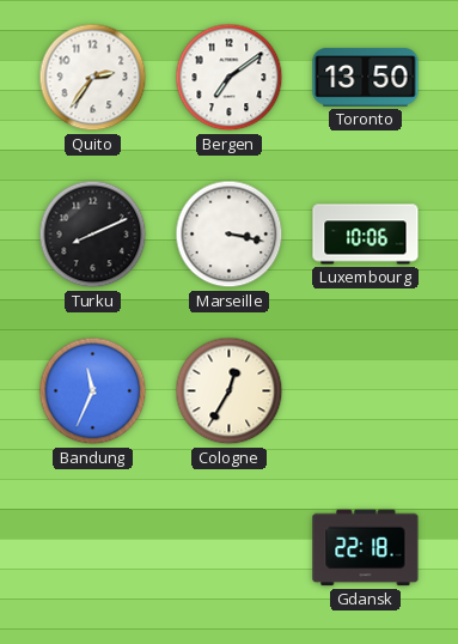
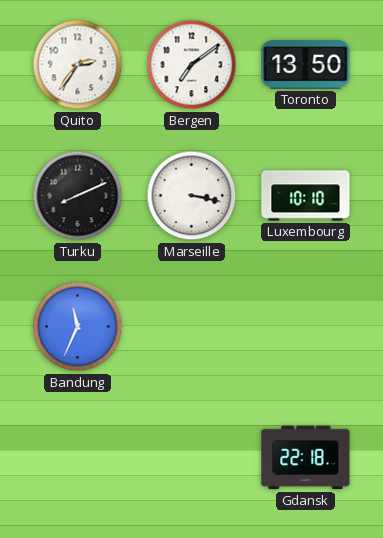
Luxembourg: 10:06 -> 10:10 (306, 196)
Cologne: 12:35 -> none (230, 391)
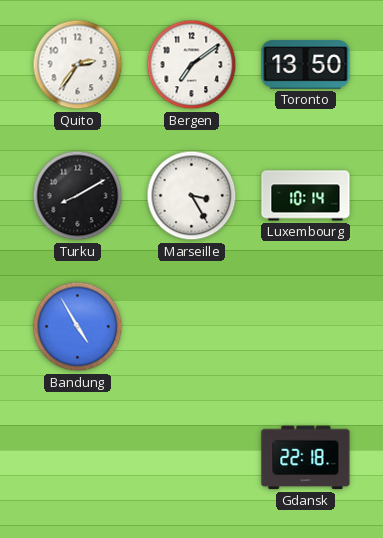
Turku: 8:11 -> 8:10 (78, 196)
Marseille: 3:17 -> 3:25 (192, 196)
Luxembourg: 10:10 -> 10:14 (306, 196)
Bandung: 11:34 -> 4:55 (78, 327)
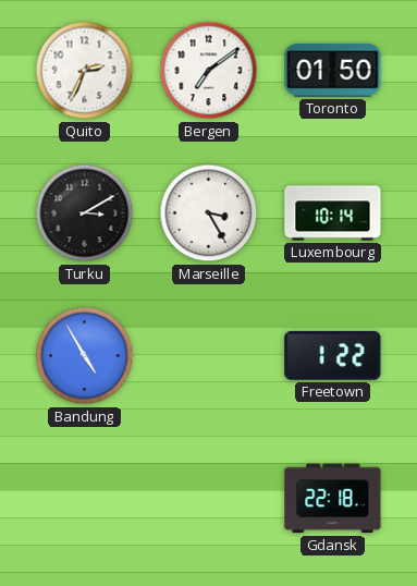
Quito: 2:36 -> 2:34 (85, 71)
Toronto: 13:50 -> 01:50 (333, 71)
Turku: 8:10 -> 3:10 (85, 213)
Freetown: none -> 1:22 (333, 355)
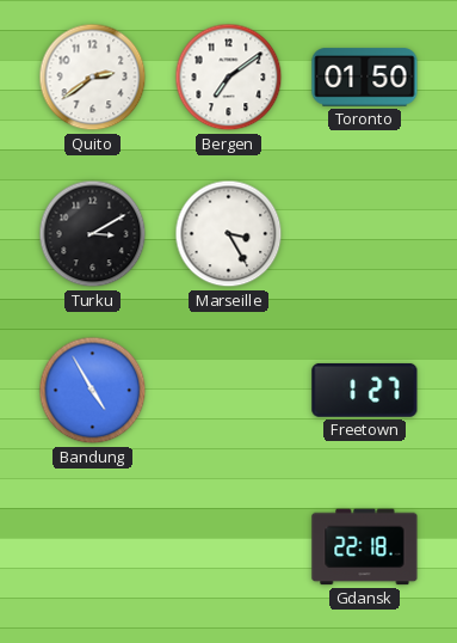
Quito: 2:34 -> 2:39 (93, 78)
Luxembourg: 10:14 -> none (333, 213)
Freetown: 1:22 -> 1:27 (365, 390)
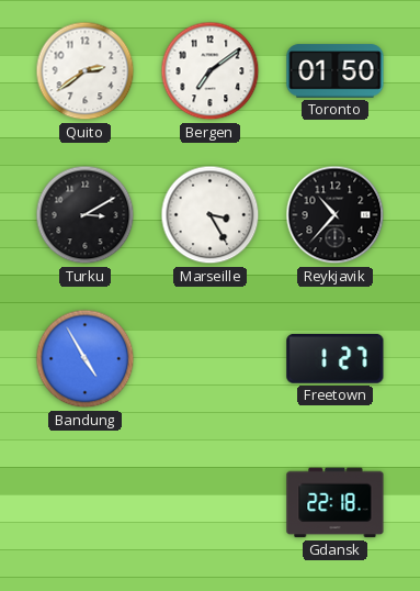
Reykjavik: none -> 10:37 (336, 215)
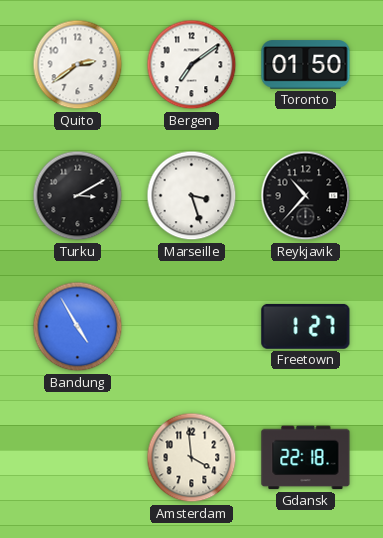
Marseille: 3:25 -> 3:27 (192, 196)
Amsterdam: none -> 3:59 (192, 458)
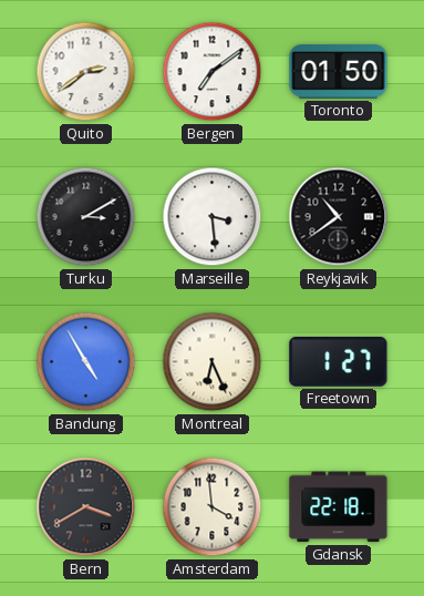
Marseille: 3:27 -> 3:29 (213, 217)
Reykjavik: 10:37 -> 10:39 (339, 217)
Montreal: none -> 6:26 (213, 362)
Bern: none -> 3:40 (86, 507)
